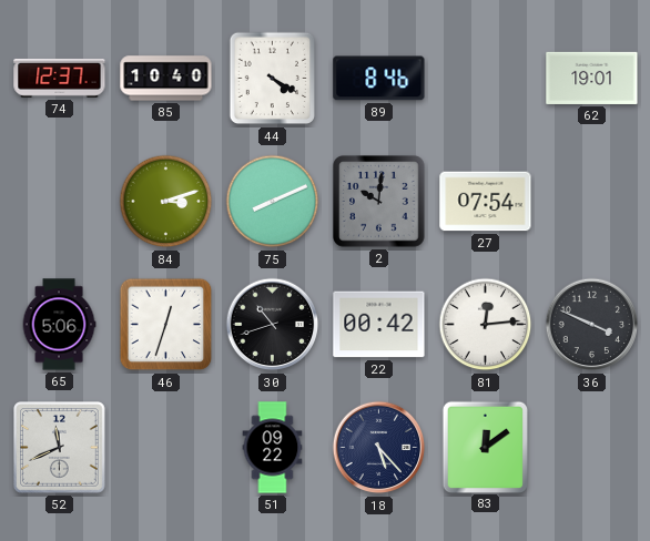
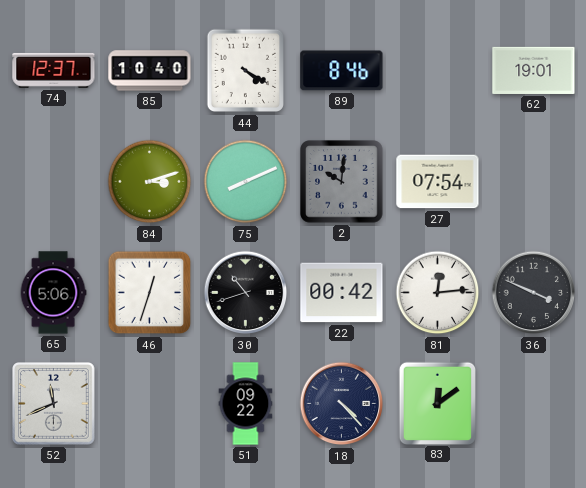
18: 5:23 -> 4:23 (342, 404)
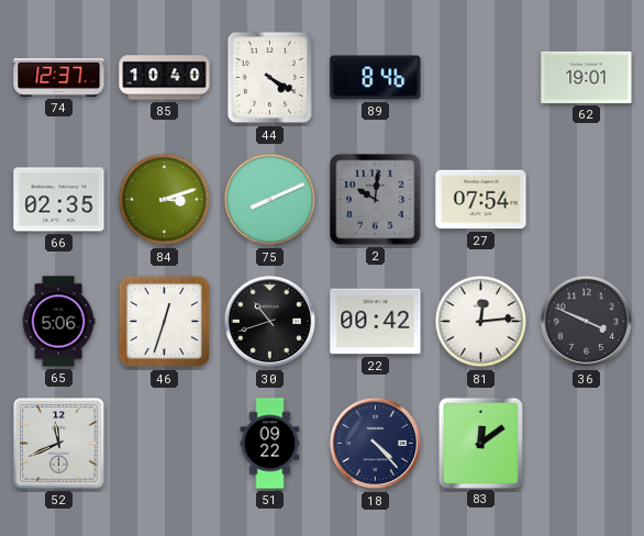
66: none -> 02:35 (59, 200)
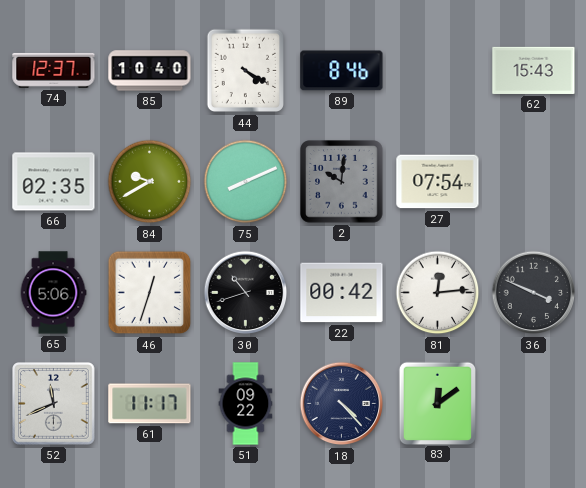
62: 19:01 -> 15:43 (534, 70)
84: 3:12 -> 9:40 (150, 182)
61: none -> 11:17 (150, 404)
